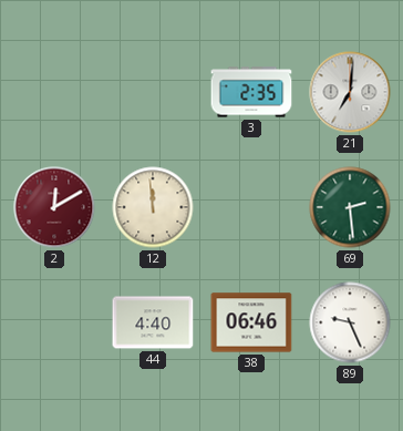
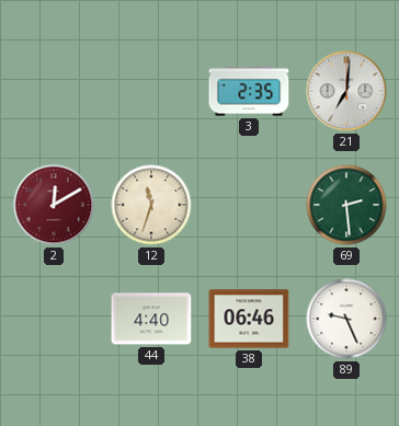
12: 11:59 -> 11:33 (151, 205)
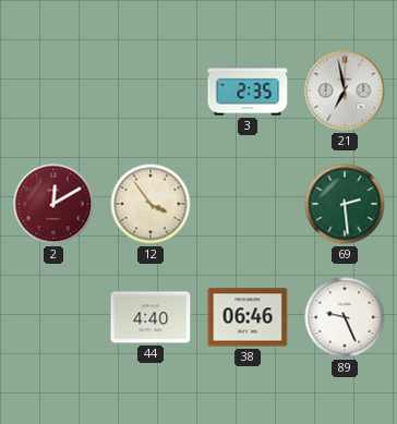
21: 7:01 -> 6:58 (345, 90)
12: 11:33 -> 3:54 (151, 204)
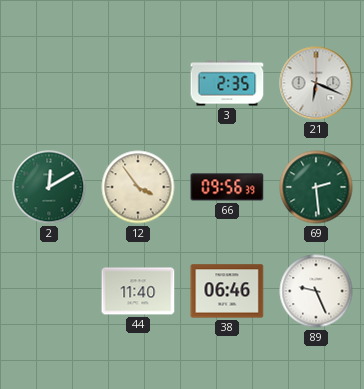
21: 6:58 -> 6:19 (316, 83)
2 dial: burgundy -> green (49, 187)
66: none -> 09:56 (227, 187)
44: 4:40 -> 11:40 (138, 291)
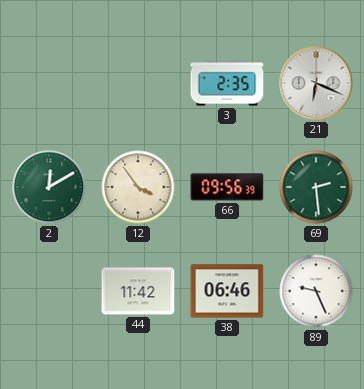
44: 11:40 -> 11:42 (138, 291)
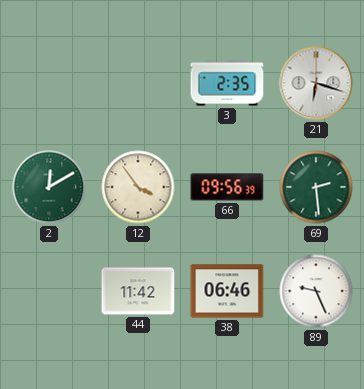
21: 6:19 -> 6:18 (316, 83)
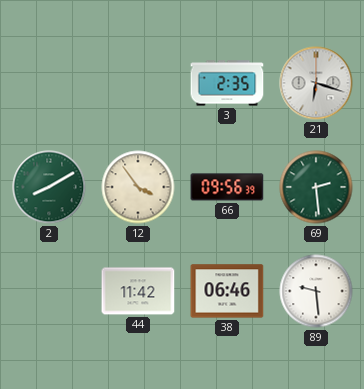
2: 12:10 -> 8:10 (49, 187)
89: 9:26 -> 9:29 (316, 291)
